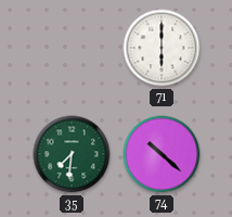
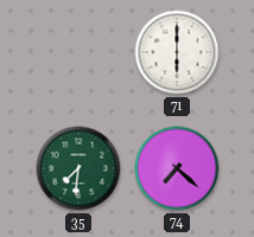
74: 10:22 -> 7:22 (177, 168)
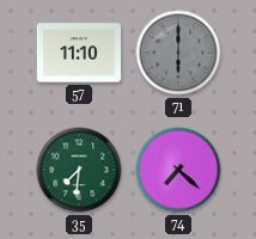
57: none -> 11:10 (79, 53)
71 dial: white -> grey (178, 53)
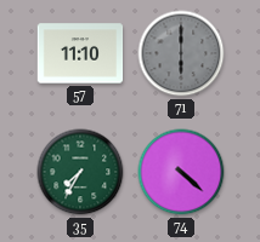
35: 7:31 -> 7:35 (80, 172)
74: 7:22 -> 4:22 (181, 172)
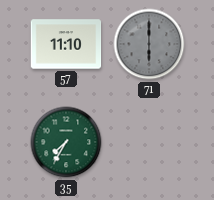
74: 4:22 -> none (181, 172)
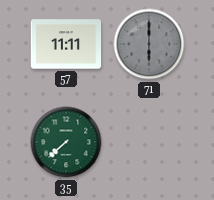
57: 11:10 -> 11:11 (66, 44)
35: 7:35 -> 7:38 (66, 142)
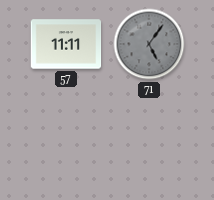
71: 6:00 -> 5:06 (149, 44)
35: 7:38 -> none (66, 142)
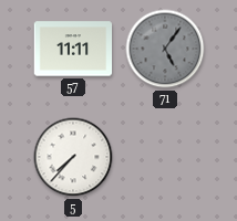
5: none -> 7:37 (73, 157)
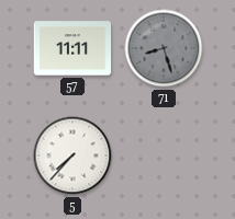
71: 5:06 -> 8:27 (164, 48)
